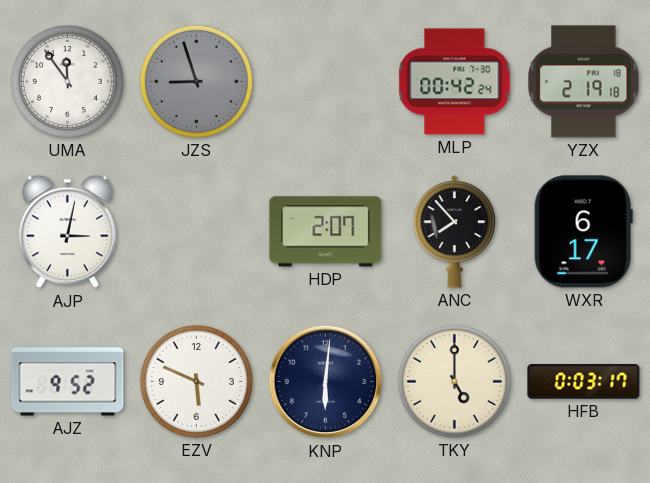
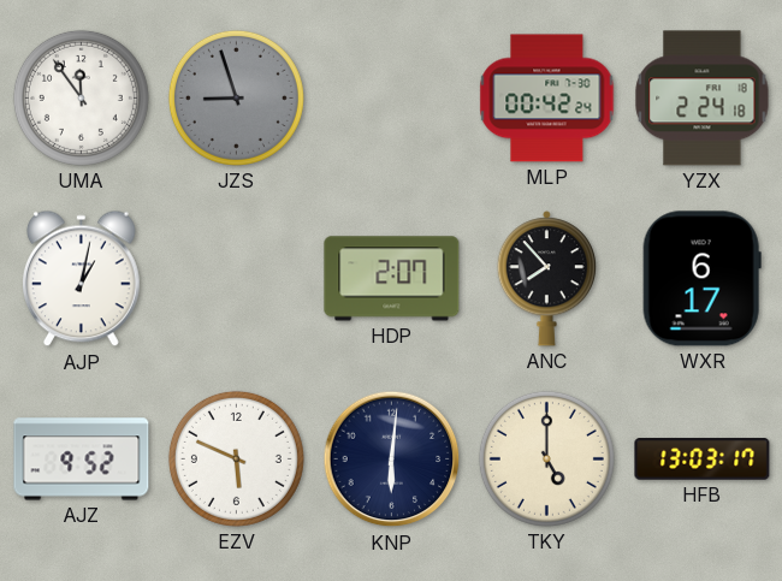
YZX: 2:19 -> 2:24 (703, 99)
AJP: 3:02 -> 1:02 (82, 279)
HFB: 0:03 -> 13:03 (703, 460)
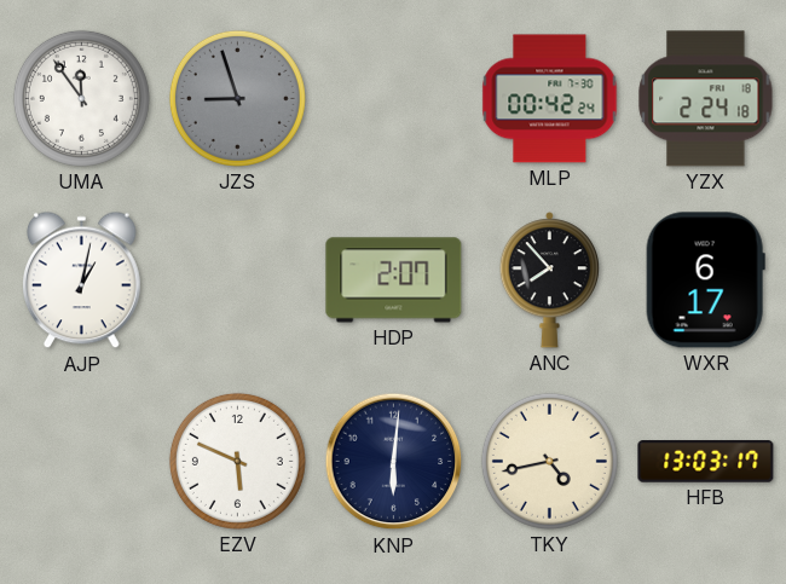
AJZ: 9:52 -> none (82, 460)
TKY: 5:00 -> 4:43 (549, 461)
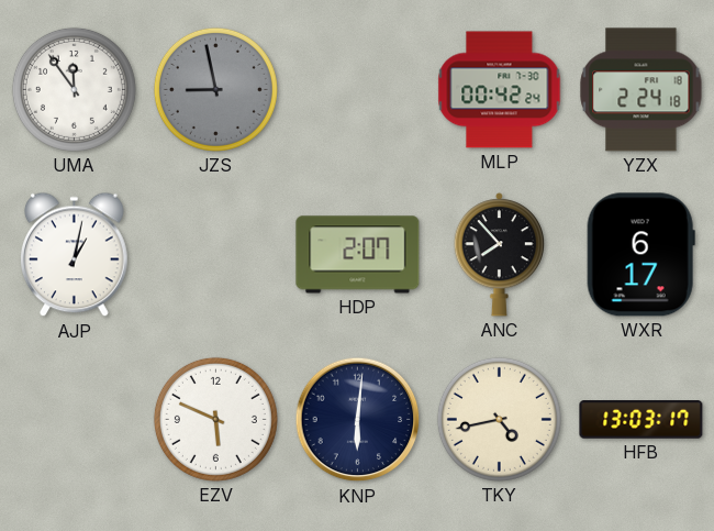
JZS: 8:57 -> 8:58 (215, 89)
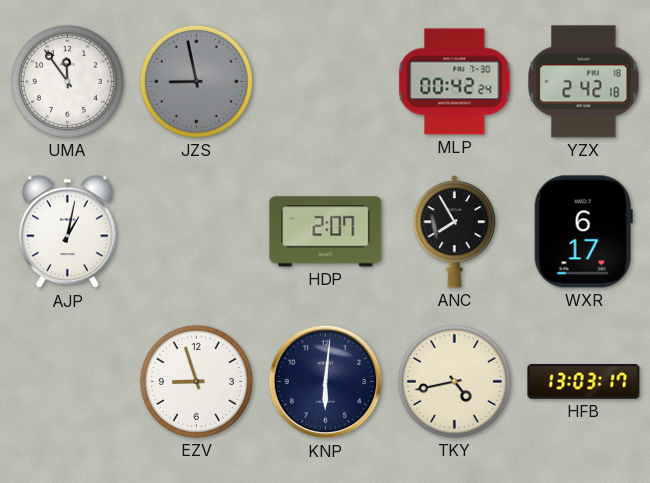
YZX: 2:24 -> 2:42 (584, 82)
ANC: 7:53 -> 7:55 (454, 232)
EZV: 5:49 -> 8:57 (196, 381)
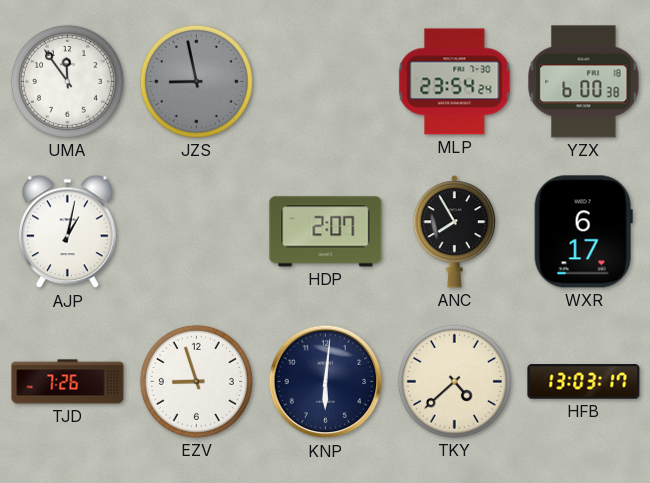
MLP: 00:42 -> 23:54 (455, 82)
YZX: 2:42 -> 6:00 (584, 82)
TJD: none -> 7:26 (68, 382)
TKY: 4:43 -> 4:38 (454, 381)
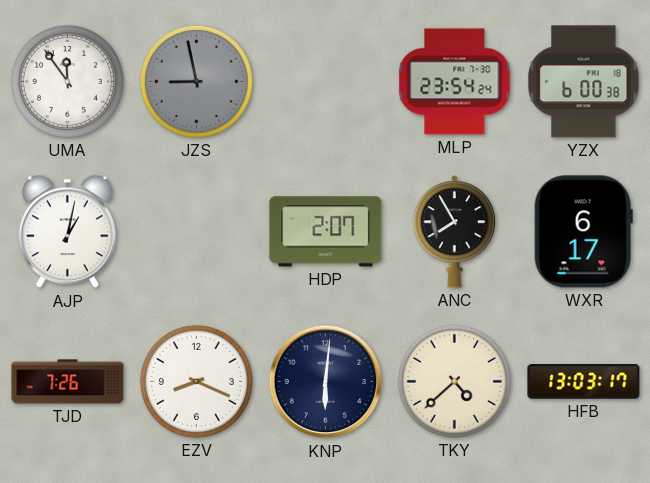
EZV: 8:57 -> 8:19 (196, 381)
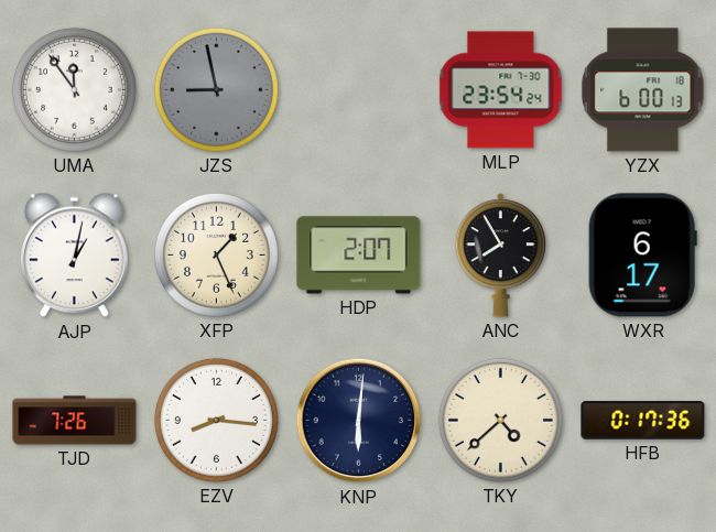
YZX: 6:00:38 -> 6:00:13 (643, 90)
XFP: none -> 1:26 (216, 254)
EZV: 8:19 -> 8:16 (216, 420)
HFB: 13:03 -> 0:17 (643, 421)
